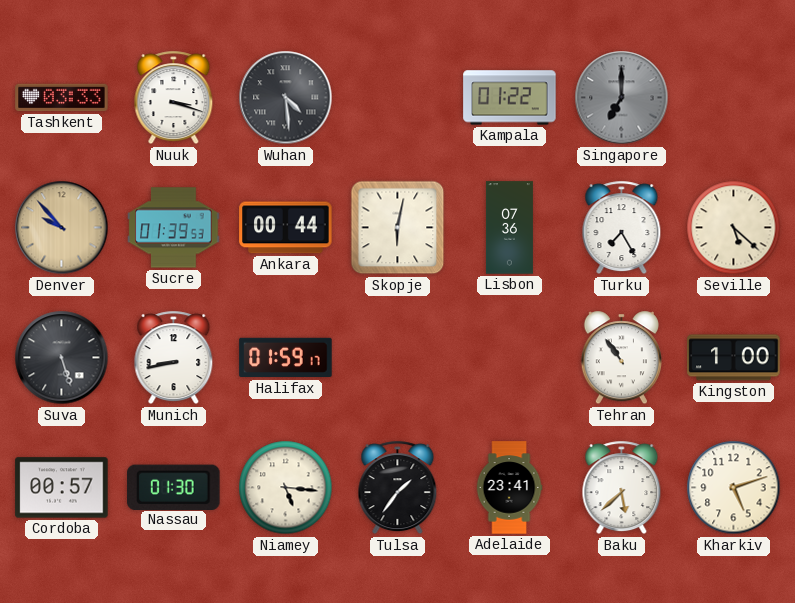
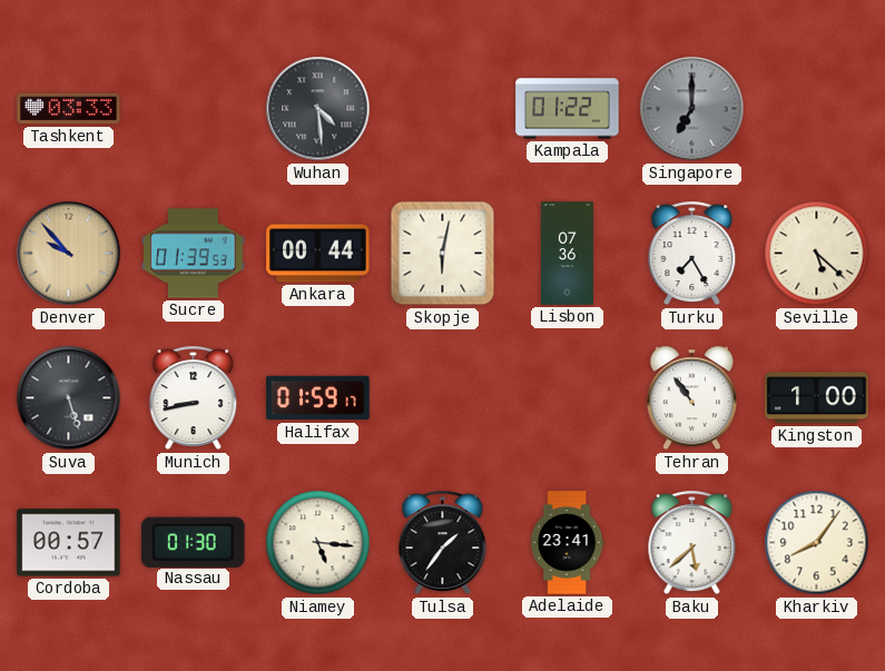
Nuuk: 3:18 -> none (174, 98)
Kharkiv: 5:12 -> 8:06 (817, 543)
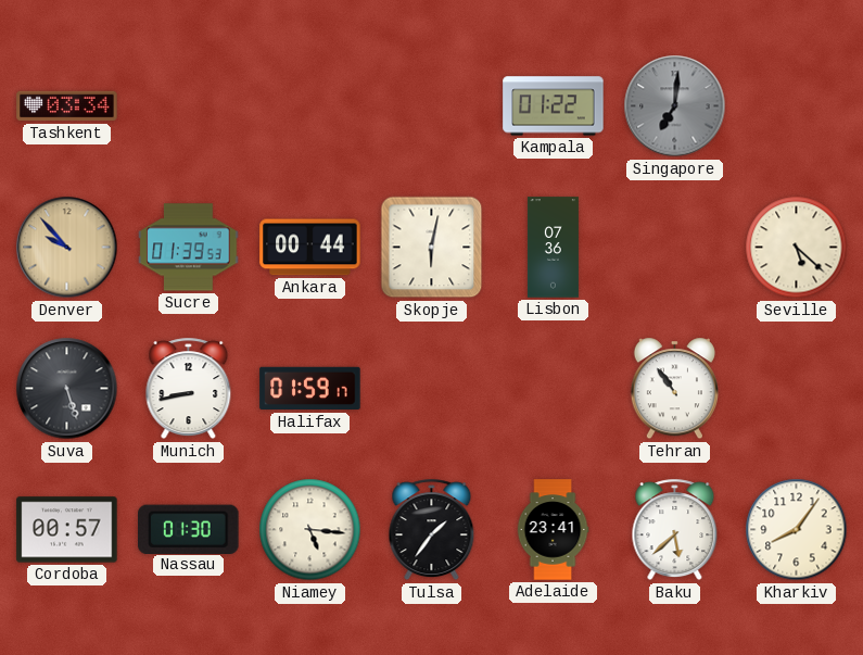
Tashkent: 03:33 -> 03:34 (67, 106)
Wuhan: 4:29 -> none (318, 109)
Singapore: 7:00 -> 7:01 (675, 106)
Turku: 7:25 -> none (692, 254)
Kingston: 1:00 -> none (817, 398)
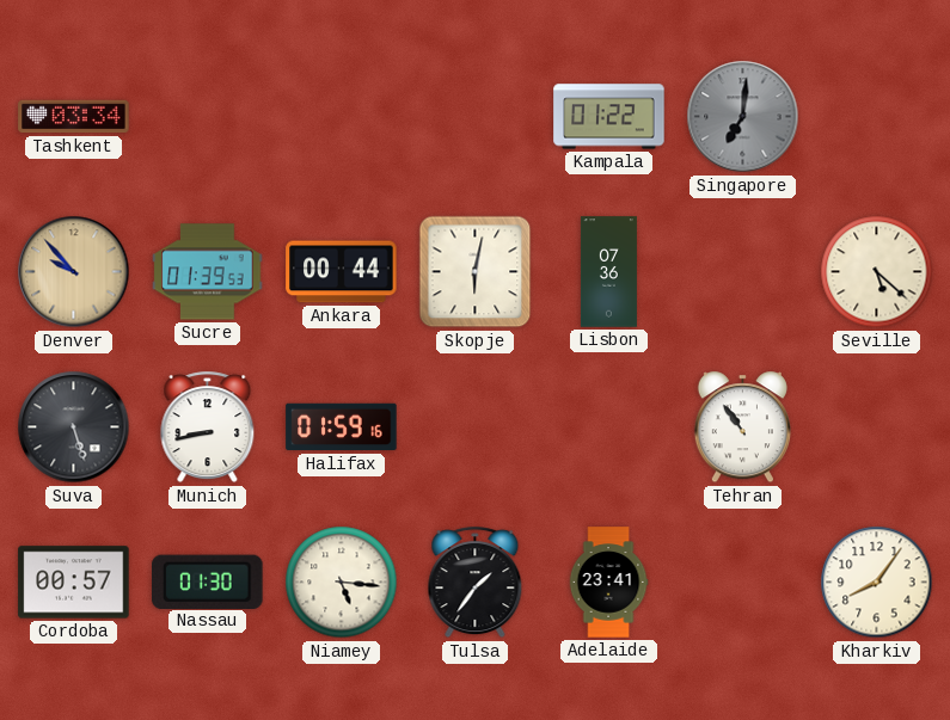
Halifax: 01:59:17 -> 01:59:16 (342, 427)
Baku: 5:38 -> none (675, 530)
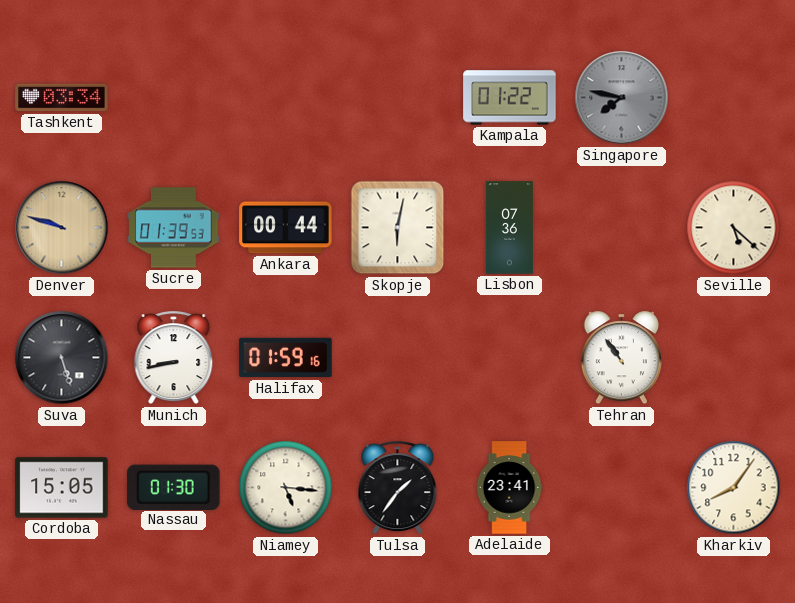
Singapore: 7:01 -> 7:47 (622, 98)
Denver: 9:53 -> 9:48 (62, 228)
Cordoba: 00:57 -> 15:05 (62, 488)
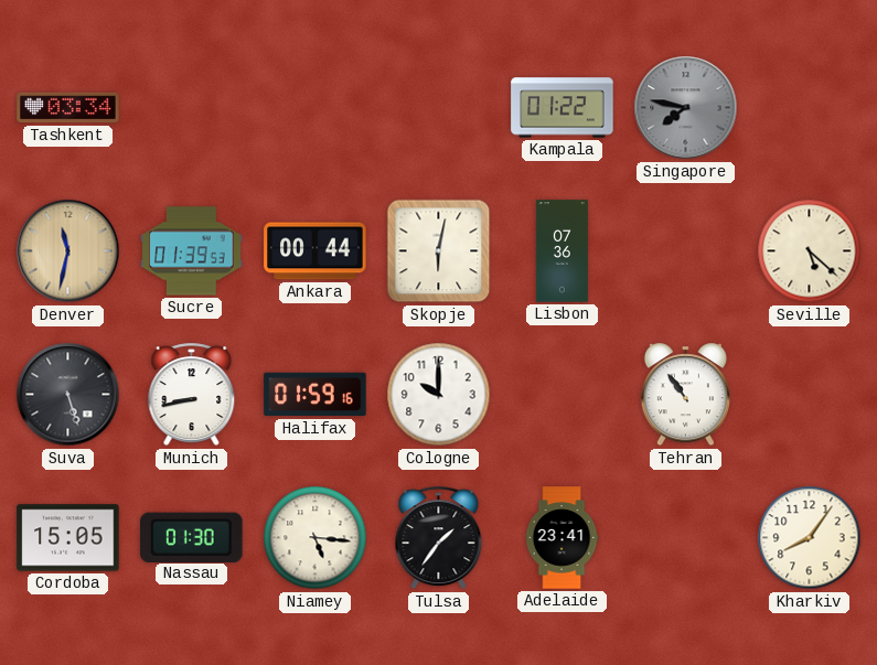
Denver: 9:48 -> 11:32 (68, 251)
Cologne: none -> 10:00 (439, 395)
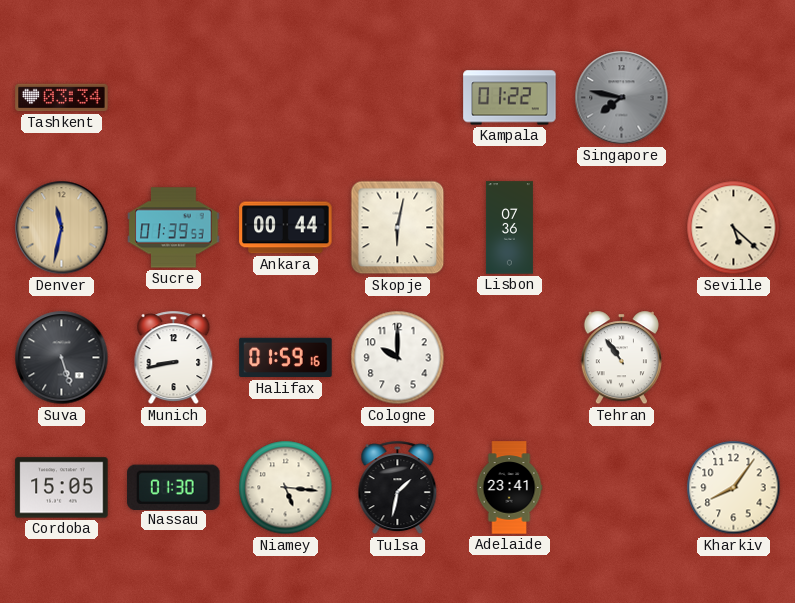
Tulsa: 1:36 -> 1:32 (398, 488)
